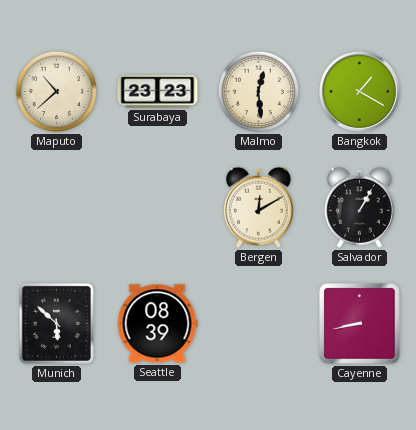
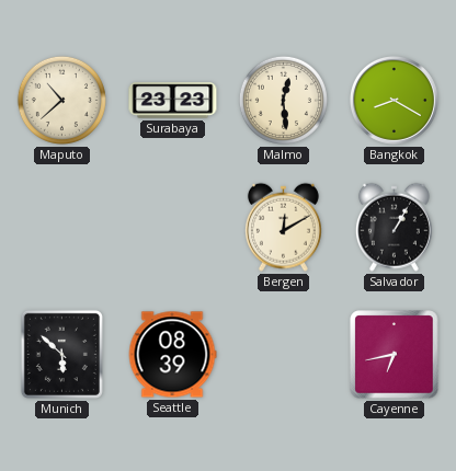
Bangkok: 1:20 -> 8:20 (394, 100)
Cayenne: 8:43 -> 6:43 (395, 355)
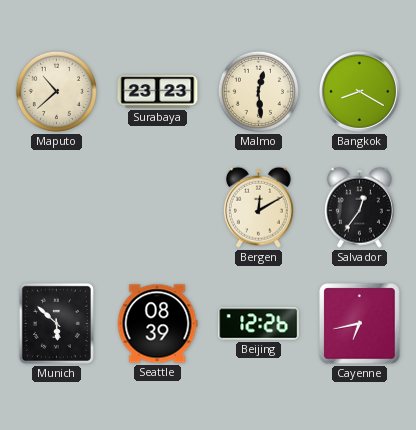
Salvador: 1:05 -> 12:36 (359, 207)
Beijing: none -> 12:26 (259, 324)
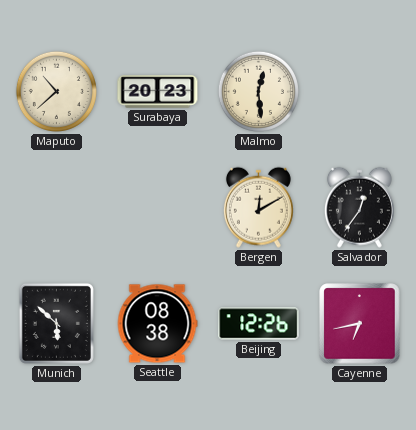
Surabaya: 23:23 -> 20:23 (158, 92)
Bangkok: 8:20 -> none (359, 91)
Seattle: 08:39 -> 08:38 (157, 324)
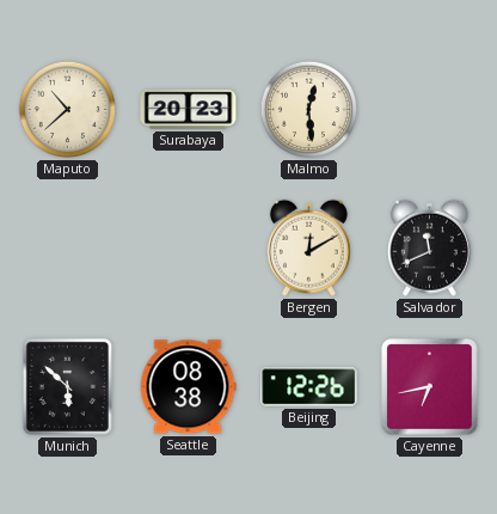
Salvador: 12:36 -> 11:41 (429, 247)
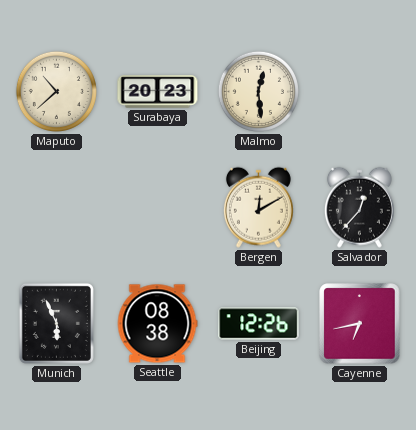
Salvador: 11:41 -> 12:37 (359, 207)
Munich: 5:52 -> 5:56 (56, 323)
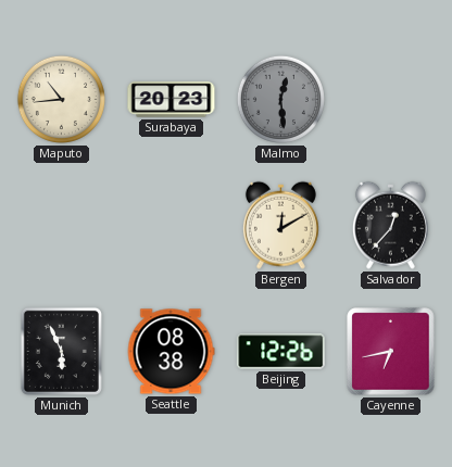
Maputo: 10:38 -> 10:44 (61, 99)
Malmo dial: cream -> grey (280, 99)
